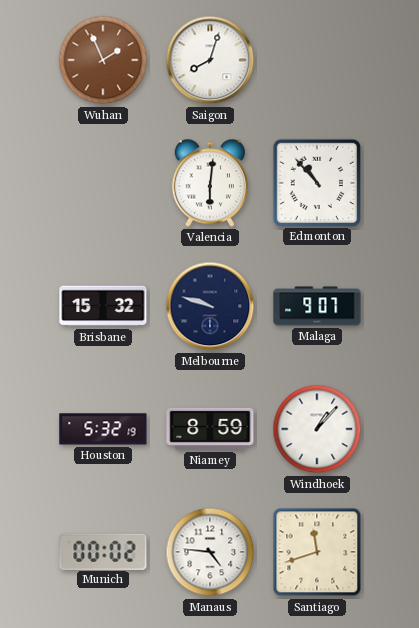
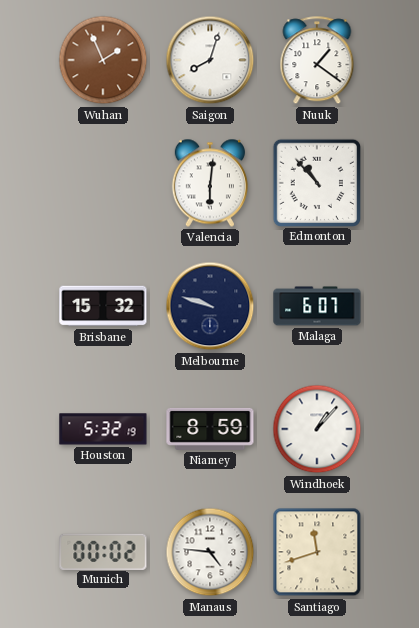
Nuuk: none -> 1:21 (317, 61)
Malaga: 9:07 -> 6:07 (317, 306)
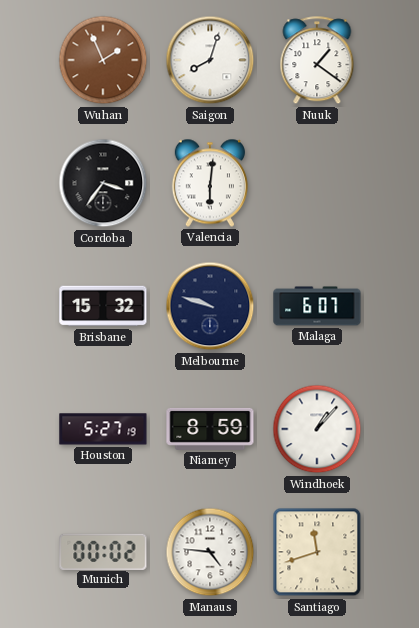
Cordoba: none -> 3:36 (103, 183)
Edmonton: 10:53 -> none (316, 182)
Houston: 5:32 -> 5:27 (103, 429)
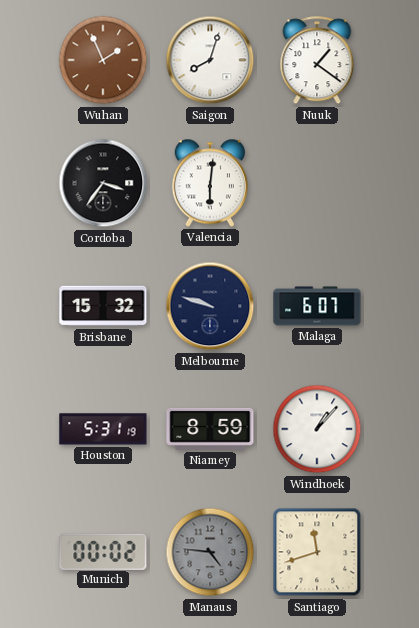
Houston: 5:27 -> 5:31 (103, 429)
Manaus dial: white -> grey (210, 552)
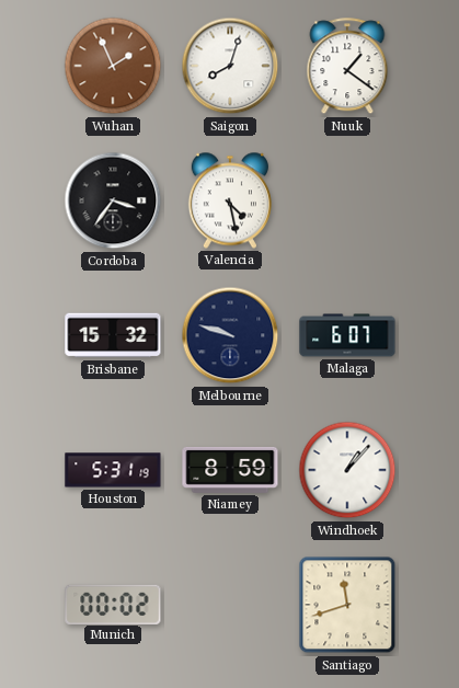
Valencia: 6:01 -> 4:28 (230, 200)
Manaus: 4:46 -> none (210, 552)
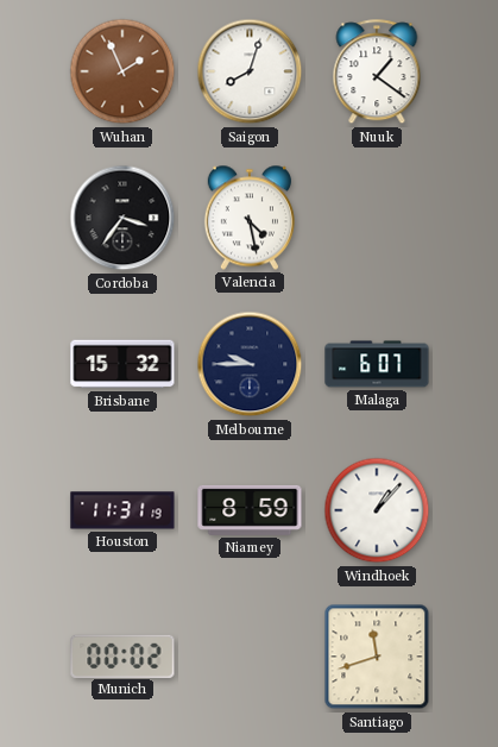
Melbourne: 9:48 -> 9:45 (250, 364)
Houston: 5:31 -> 11:31 (122, 510)
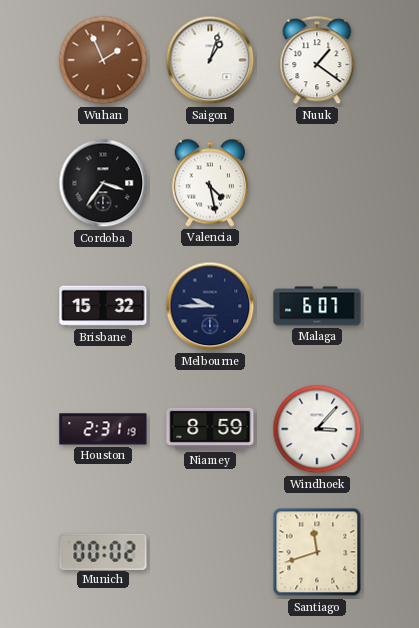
Saigon: 8:03 -> 1:03 (210, 60)
Houston: 11:31 -> 2:31 (103, 429)
Windhoek: 1:07 -> 3:07 (317, 429)
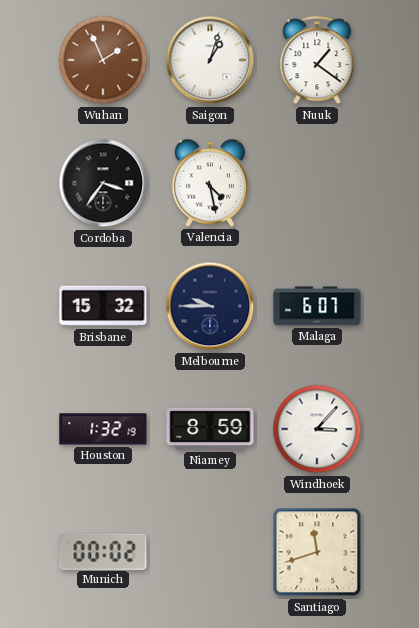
Houston: 2:31 -> 1:32 (103, 429)
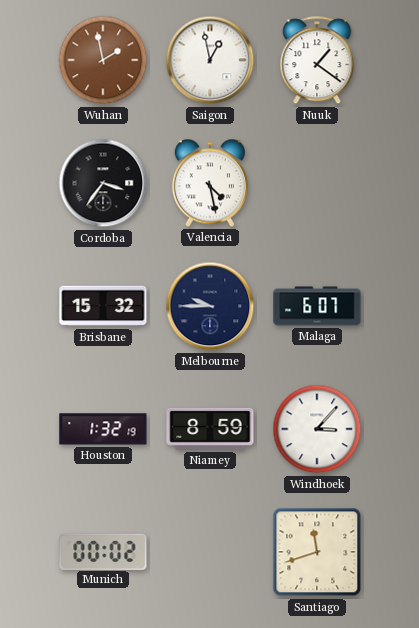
Wuhan: 1:56 -> 1:58 (103, 60)
Saigon: 1:03 -> 12:58 (210, 60)
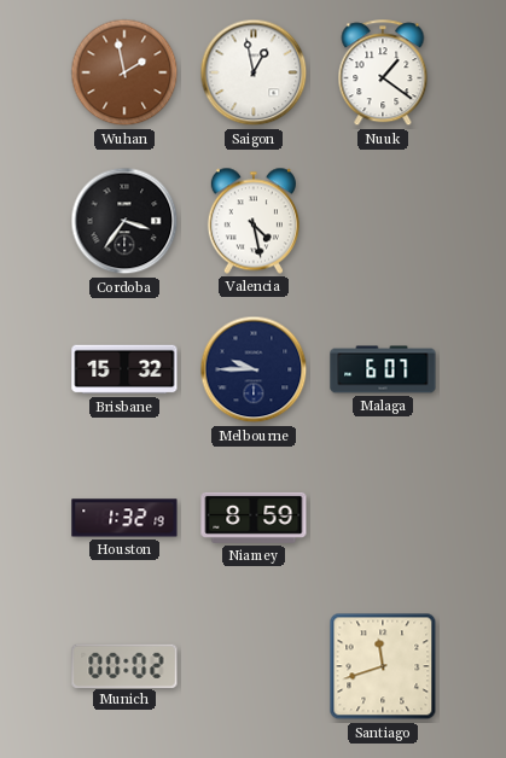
Windhoek: 3:07 -> none (317, 429)
